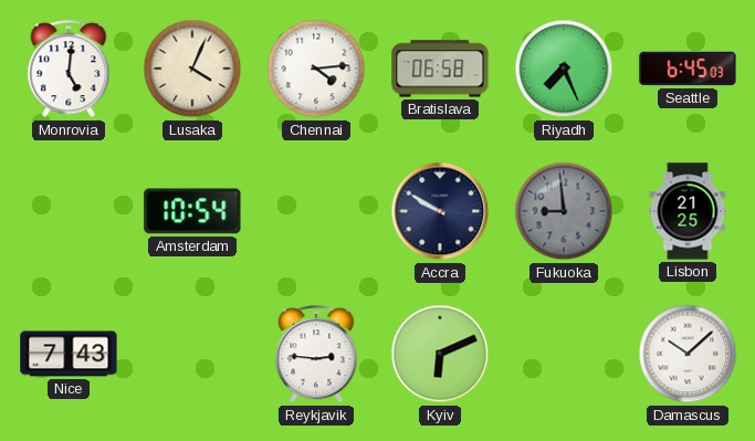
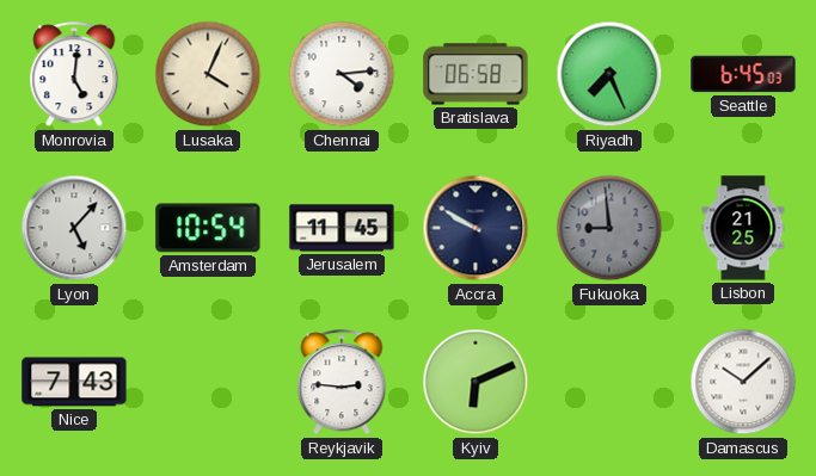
Lyon: none -> 5:07 (74, 228)
Jerusalem: none -> 11:45 (342, 228)
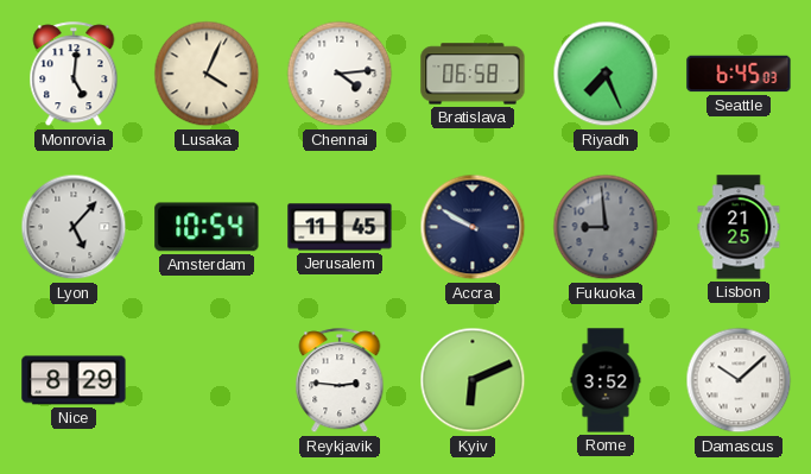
Nice: 7:43 -> 8:29 (74, 380)
Rome: none -> 3:52 (606, 380)
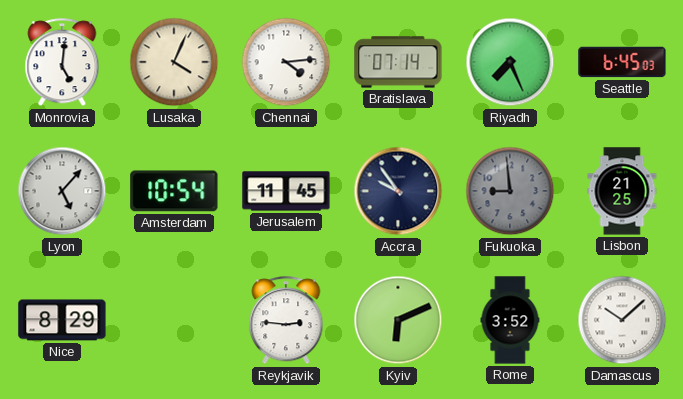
Bratislava: 06:58 -> 07:14 (398, 62)
Accra: 9:50 -> 9:54 (398, 191)
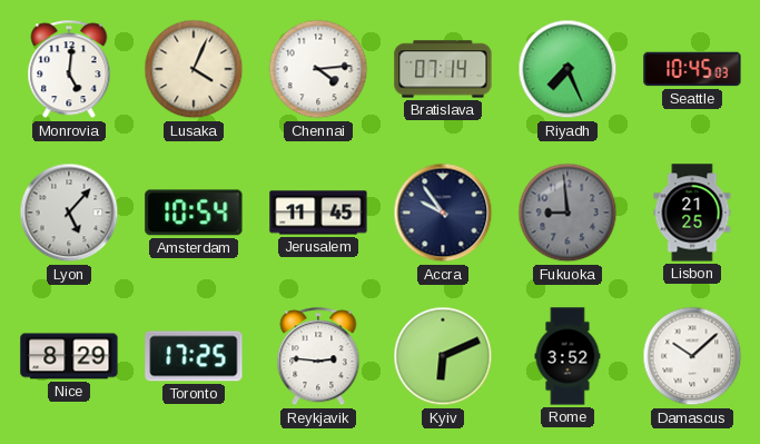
Seattle: 6:45 -> 10:45 (692, 69)
Toronto: none -> 17:25 (194, 356)
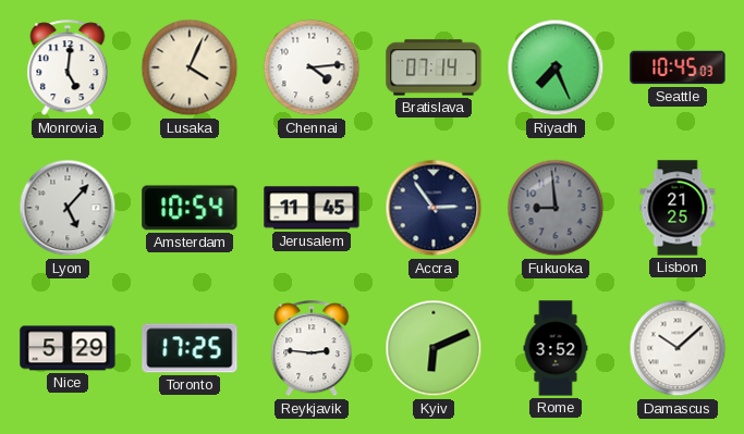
Accra: 9:54 -> 2:54 (434, 208)
Nice: 8:29 -> 5:29 (68, 348)
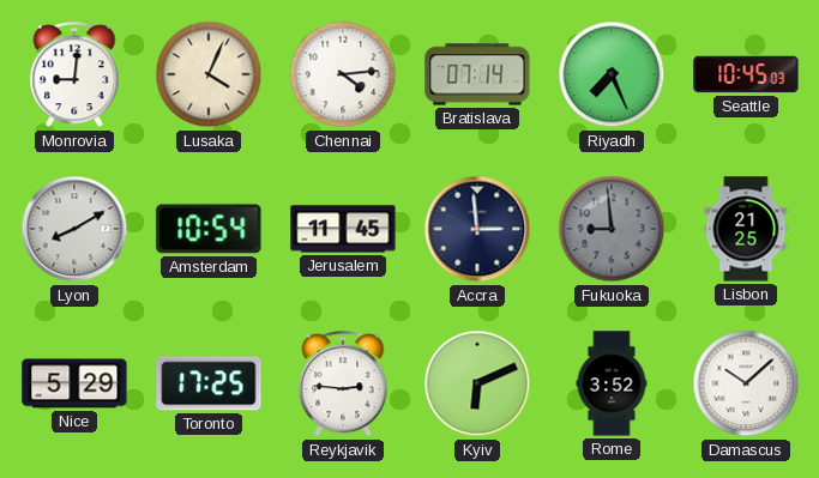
Monrovia: 5:01 -> 9:01 (74, 75)
Lyon: 5:07 -> 8:10 (74, 229)
Accra: 2:54 -> 2:59 (477, 229)
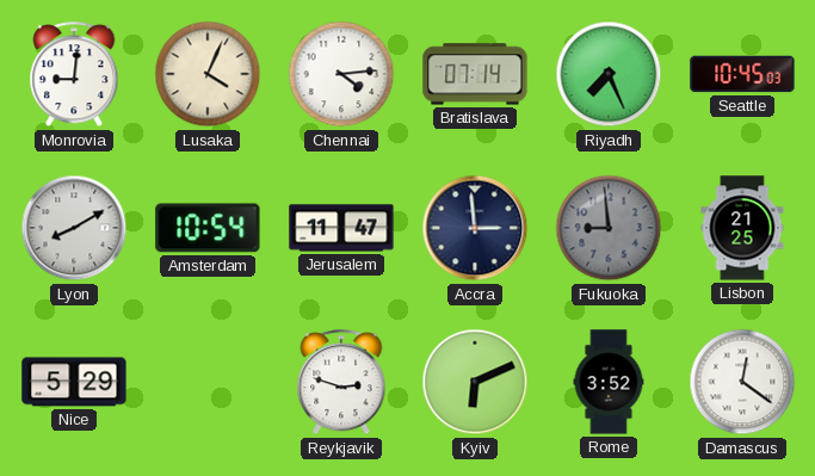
Jerusalem: 11:45 -> 11:47 (341, 228)
Toronto: 17:25 -> none (209, 383)
Reykjavik: 2:46 -> 2:48 (341, 383)
Damascus: 10:08 -> 12:21 (742, 382)
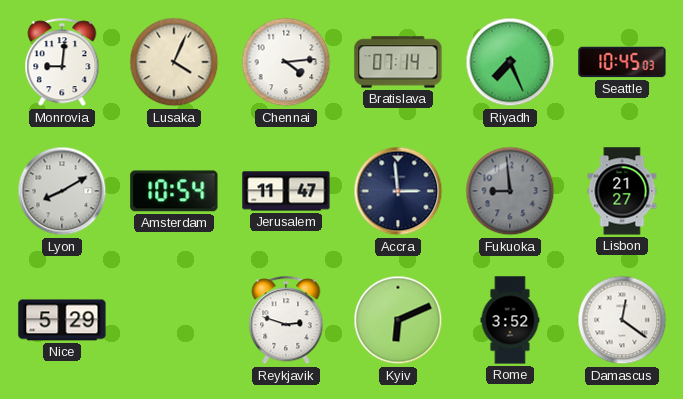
Lisbon: 21:25 -> 21:27 (622, 191)
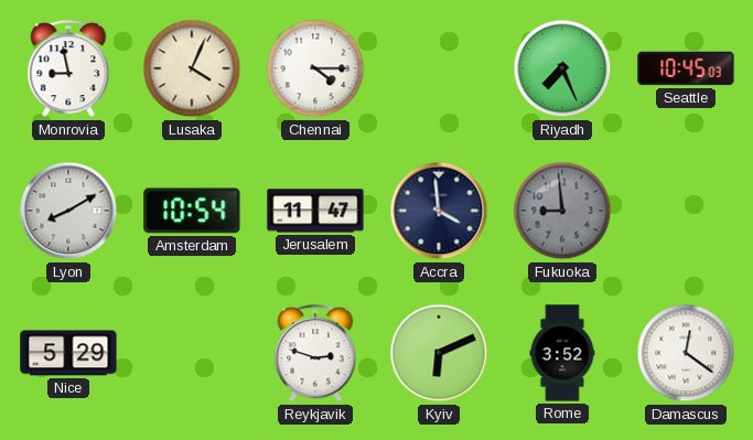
Monrovia: 9:01 -> 8:58 (68, 69)
Chennai: 4:14 -> 4:15 (315, 68)
Bratislava: 07:14 -> none (398, 62)
Accra: 2:59 -> 3:59 (439, 211)
Lisbon: 21:27 -> none (622, 191)
